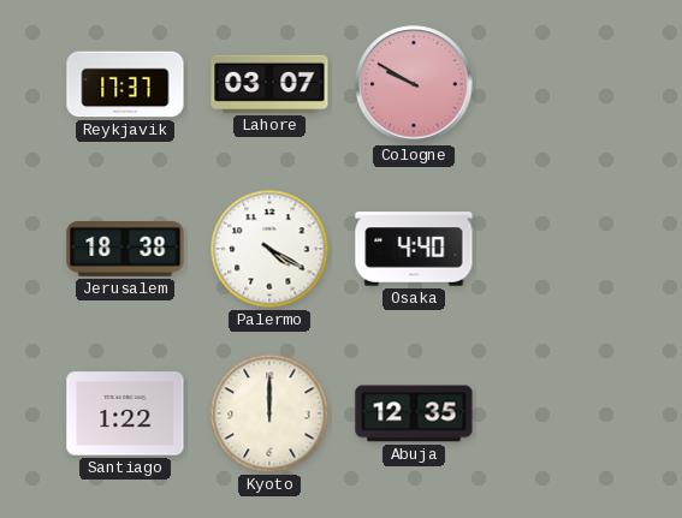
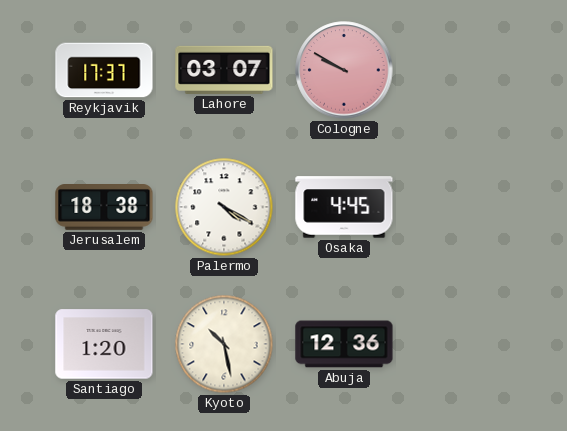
Osaka: 4:40 -> 4:45 (344, 207)
Santiago: 1:22 -> 1:20 (104, 344)
Kyoto: 12:00 -> 10:28 (224, 344)
Abuja: 12:35 -> 12:36 (344, 344)
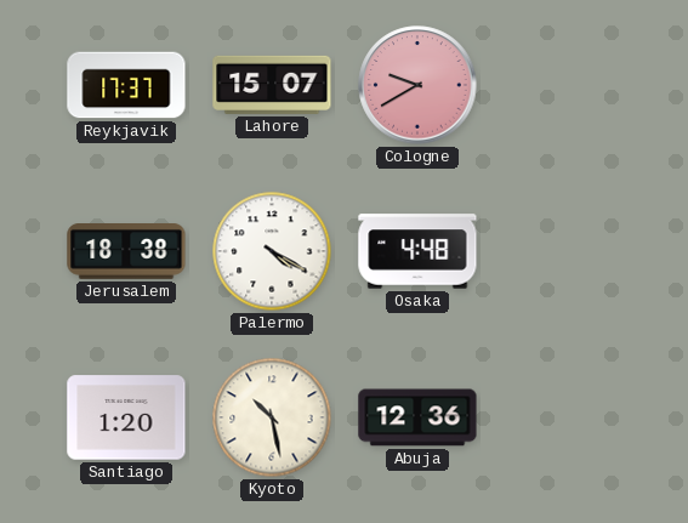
Lahore: 03:07 -> 15:07 (272, 85)
Cologne: 9:50 -> 9:40 (417, 85)
Osaka: 4:45 -> 4:48 (417, 251)
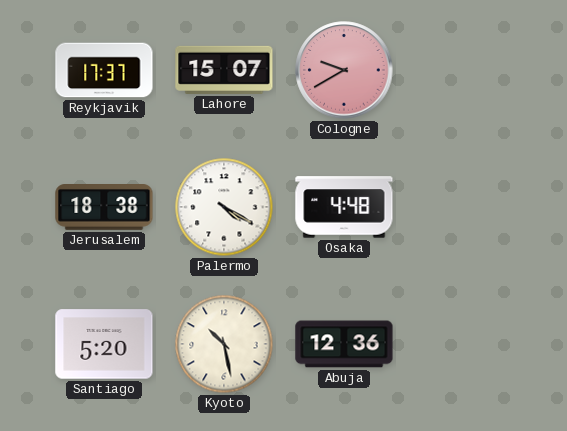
Santiago: 1:20 -> 5:20 (104, 344)
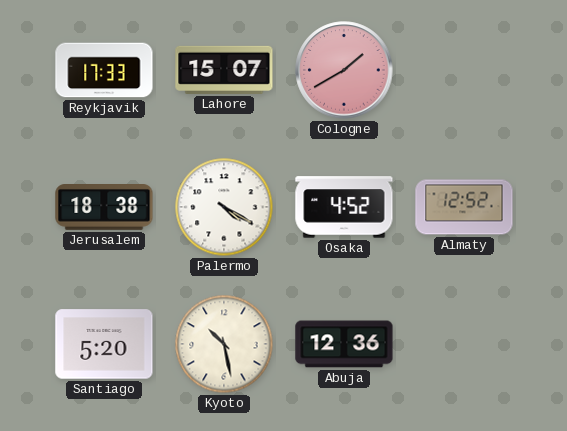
Reykjavik: 17:37 -> 17:33 (104, 70)
Cologne: 9:40 -> 1:40 (344, 70)
Osaka: 4:48 -> 4:52 (344, 207)
Almaty: none -> 12:52 (464, 207)
